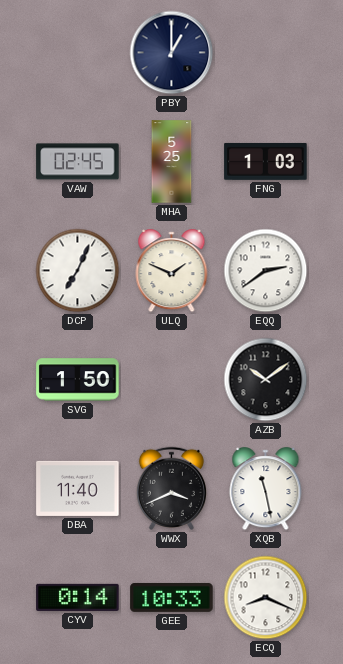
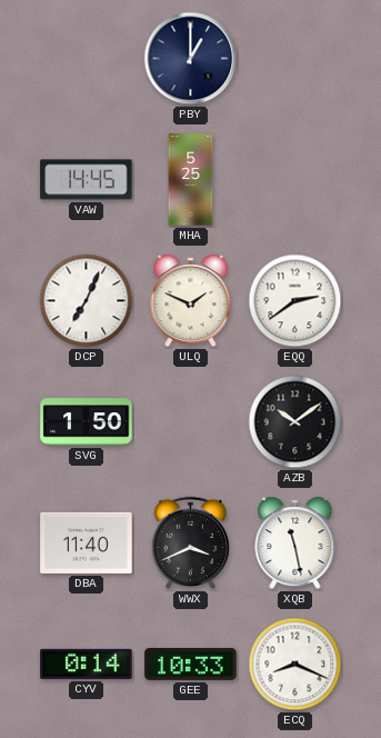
VAW: 02:45 -> 14:45 (87, 180)
FNG: 1:03 -> none (266, 161)
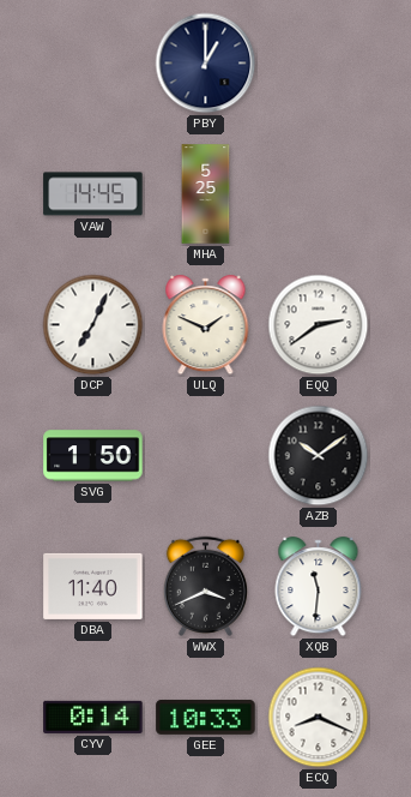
XQB: 11:28 -> 11:31 (319, 587)
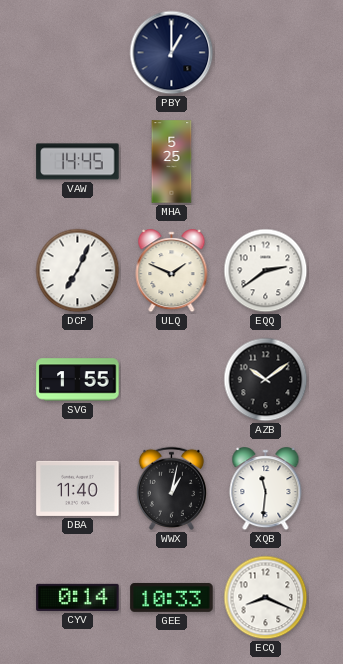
SVG: 1:50 -> 1:55 (78, 380)
WWX: 3:41 -> 1:02 (171, 488)
